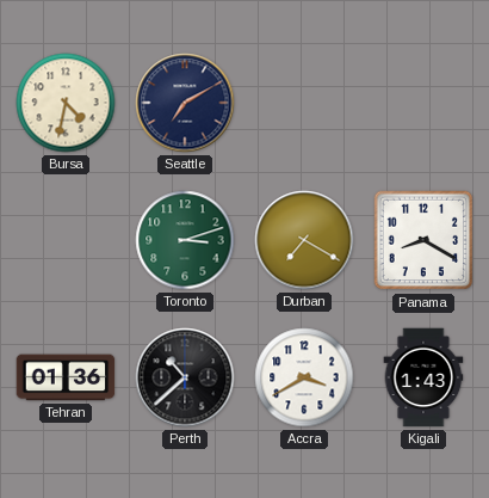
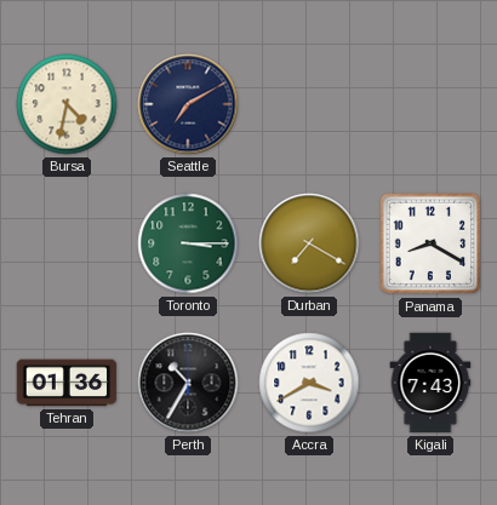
Toronto: 3:12 -> 3:15 (188, 243)
Perth: 10:38 -> 10:35 (188, 383)
Kigali: 1:43 -> 7:43 (430, 383)
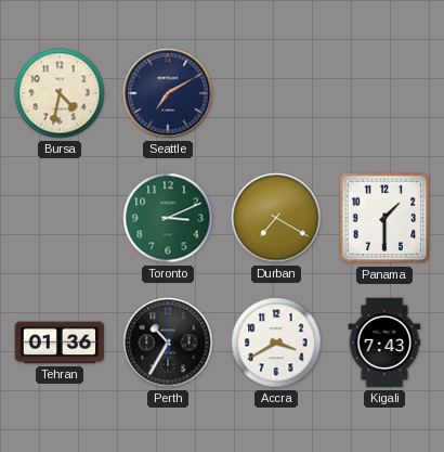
Toronto: 3:15 -> 3:11 (168, 218)
Panama: 8:20 -> 1:30 (384, 218)
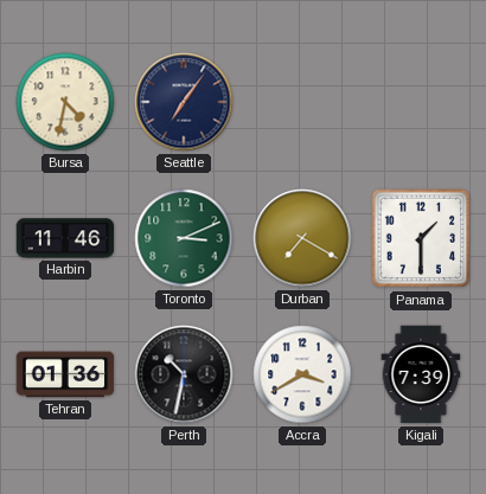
Seattle: 7:10 -> 7:06 (184, 102)
Harbin: none -> 11:46 (65, 238)
Perth: 10:35 -> 10:32 (184, 374)
Kigali: 7:43 -> 7:39 (421, 374)
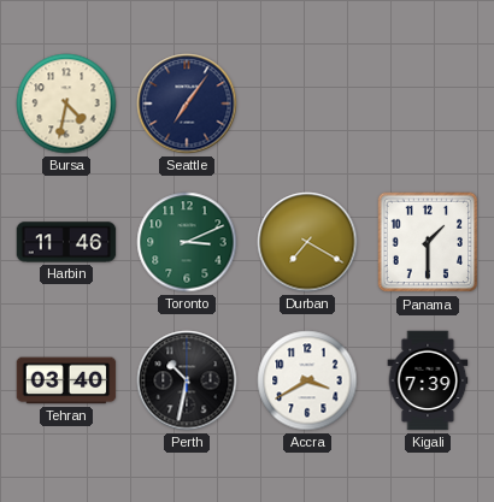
Tehran: 01:36 -> 03:40 (66, 380)
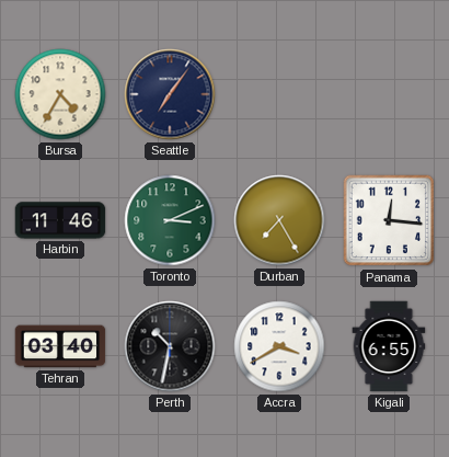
Bursa: 4:32 -> 4:35 (60, 94)
Durban: 7:20 -> 7:25 (279, 220)
Panama: 1:30 -> 12:16 (389, 220)
Kigali: 7:39 -> 6:55 (389, 346)
